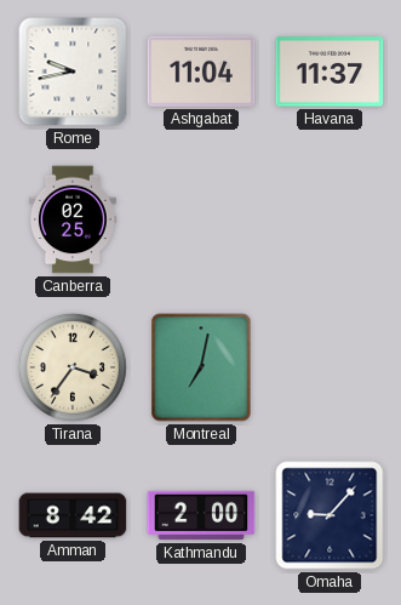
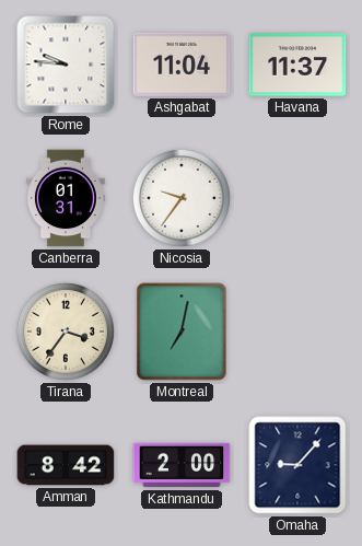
Rome: 9:43 -> 9:46 (66, 65)
Canberra: 02:25 -> 01:31 (66, 198)
Nicosia: none -> 9:36 (182, 198)
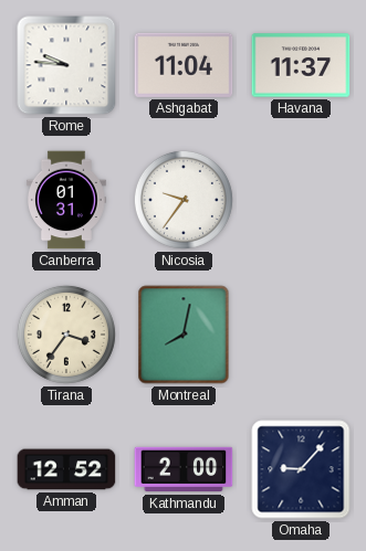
Montreal: 7:02 -> 8:02 (184, 335)
Amman: 8:42 -> 12:52 (66, 469)
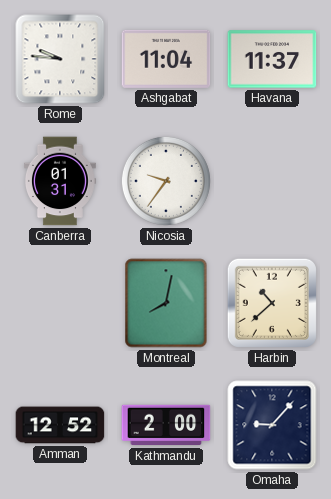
Tirana: 3:36 -> none (66, 335)
Harbin: none -> 10:38 (272, 303)
